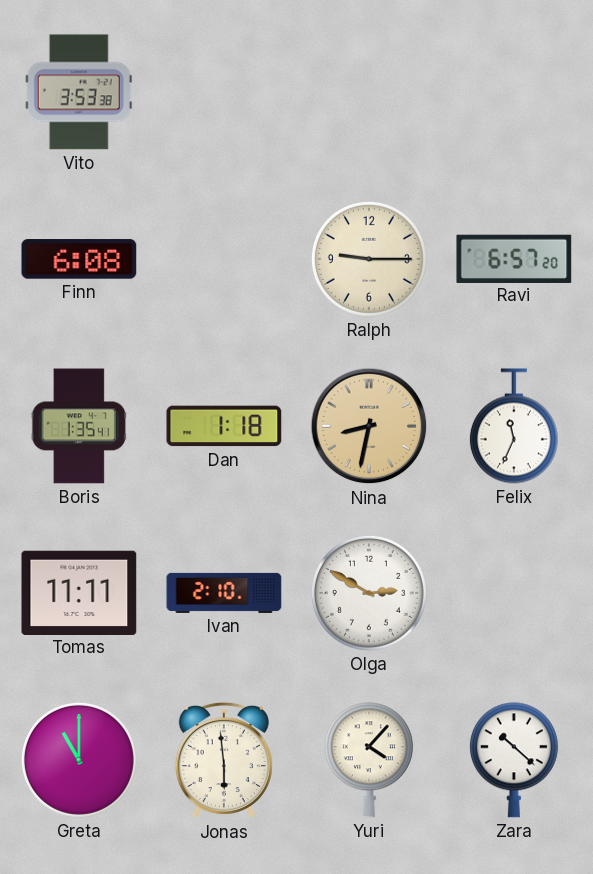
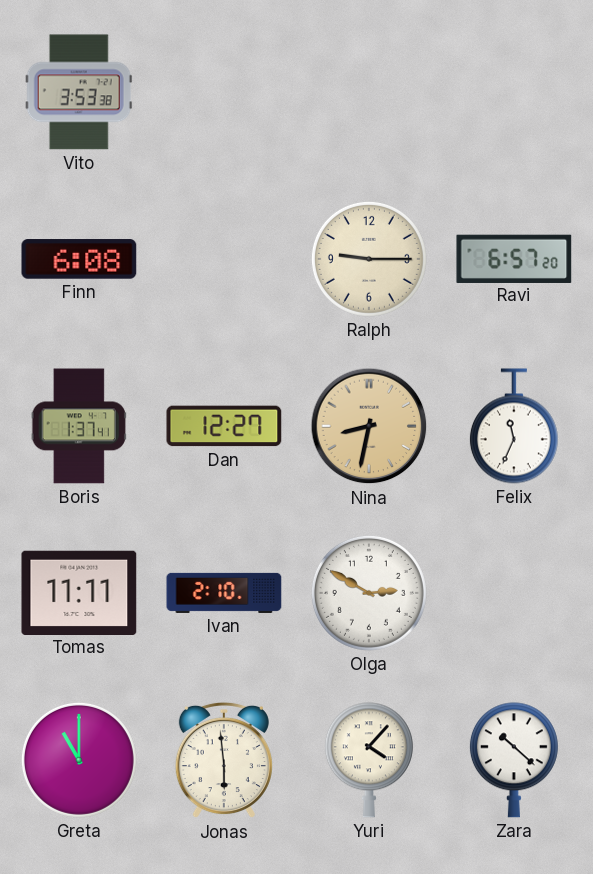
Boris: 1:35 -> 1:37 (79, 426)
Dan: 1:18 -> 12:27 (224, 426)
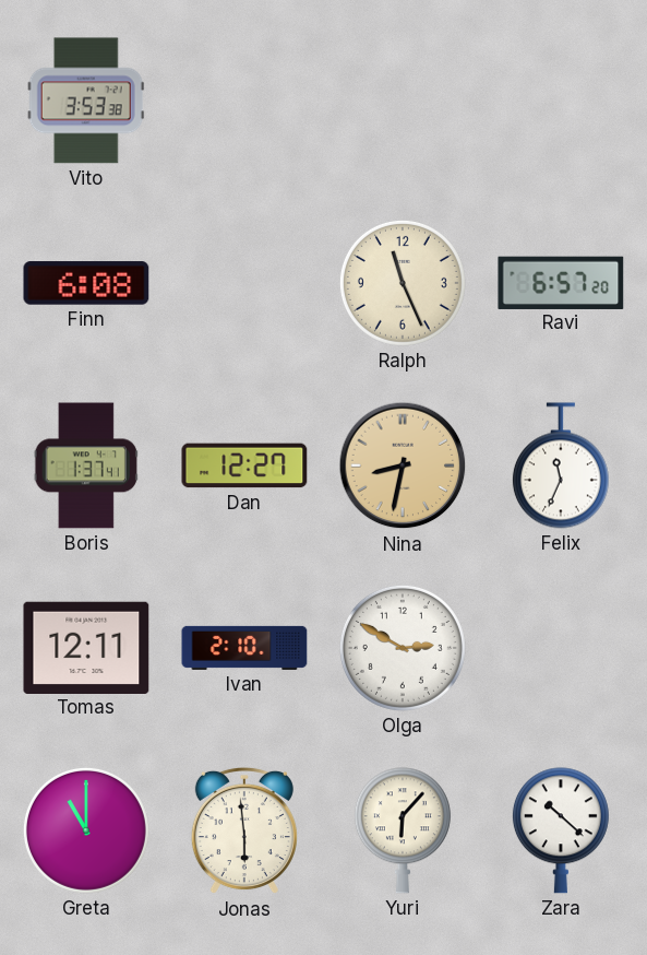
Ralph: 9:15 -> 11:26 (403, 283)
Tomas: 11:11 -> 12:11 (86, 647)
Yuri: 4:07 -> 6:07 (403, 830)
